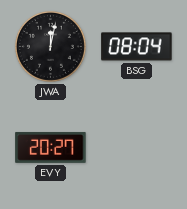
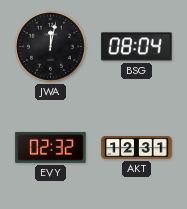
EVY: 20:27 -> 02:32 (51, 147)
AKT: none -> 12:31 (137, 148)
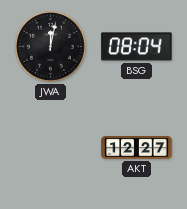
EVY: 02:32 -> none (51, 147)
AKT: 12:31 -> 12:27 (137, 148)
